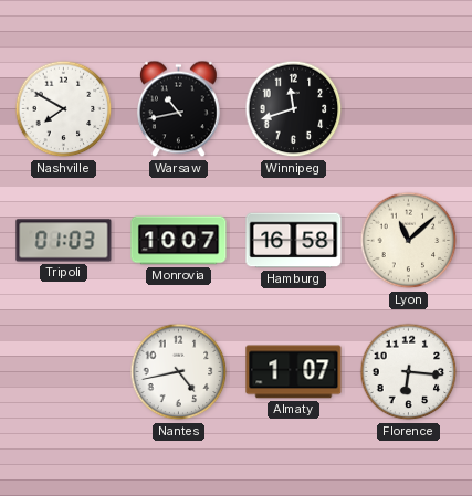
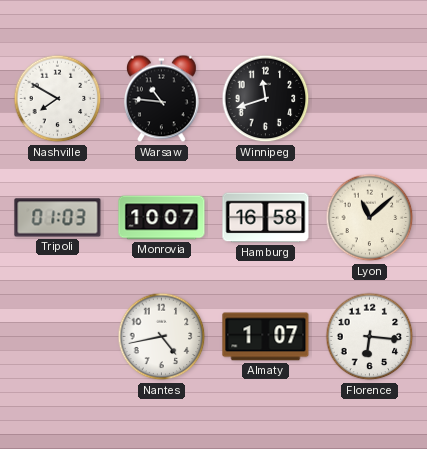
Warsaw: 10:43 -> 10:46 (161, 99)
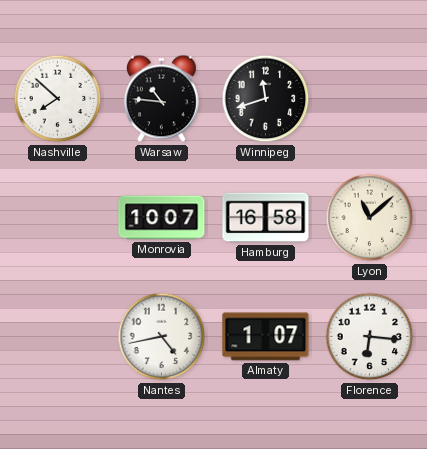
Nashville: 7:50 -> 7:52 (58, 99)
Tripoli: 01:03 -> none (58, 218)
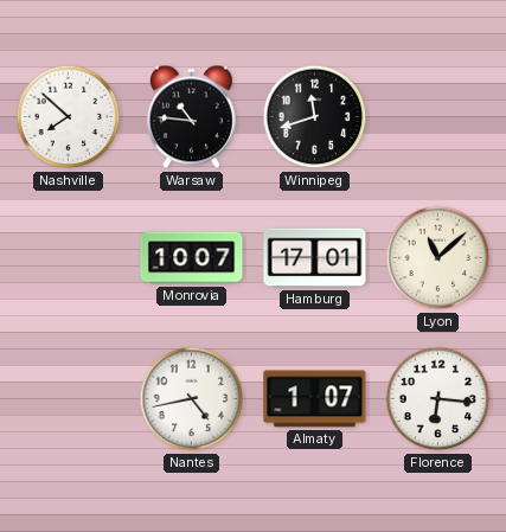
Hamburg: 16:58 -> 17:01 (315, 258)
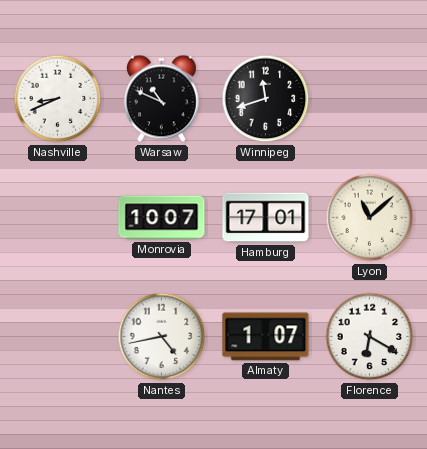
Nashville: 7:52 -> 8:41 (58, 99)
Warsaw: 10:46 -> 10:49 (161, 99)
Florence: 6:16 -> 6:20 (370, 337)
